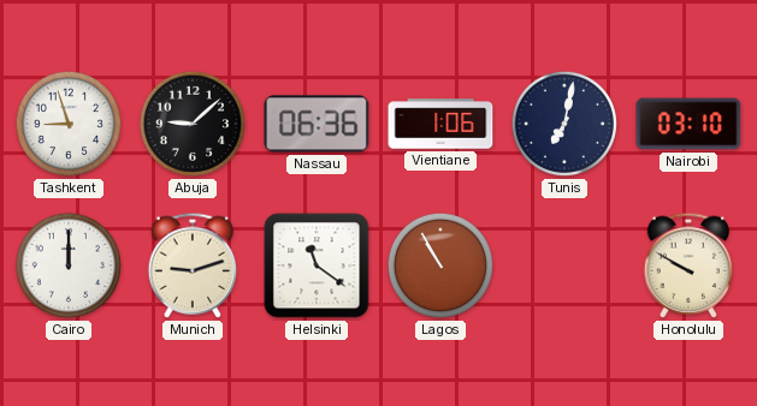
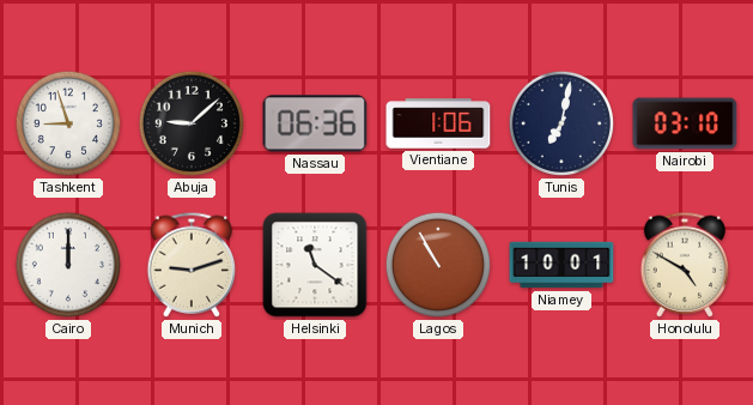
Niamey: none -> 10:01 (561, 265)
Honolulu: 9:50 -> 4:50 (685, 265)
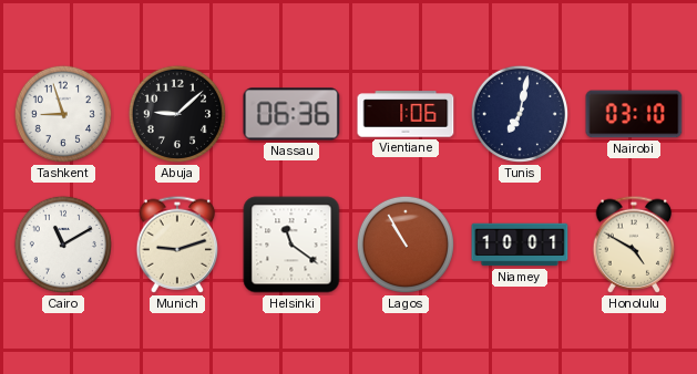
Cairo: 12:00 -> 11:10 (63, 245)
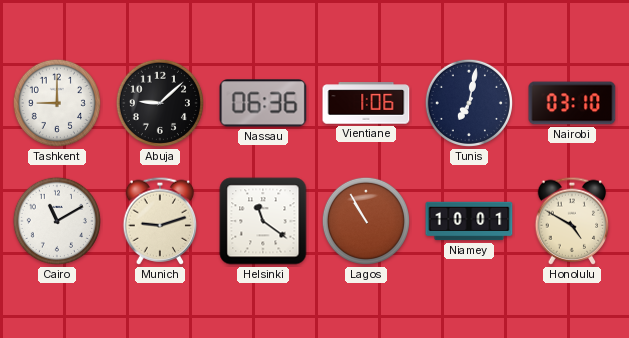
Tashkent: 8:57 -> 9:00 (57, 103)
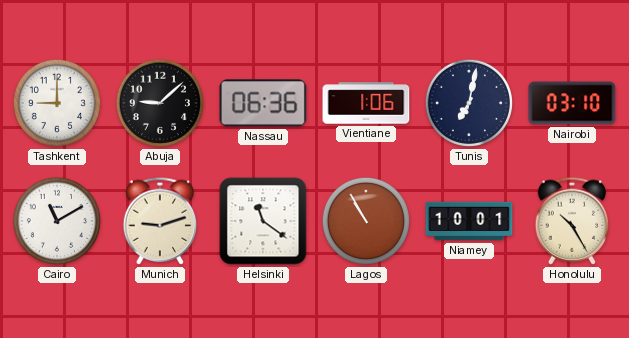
Honolulu: 4:50 -> 10:25 (572, 221)
